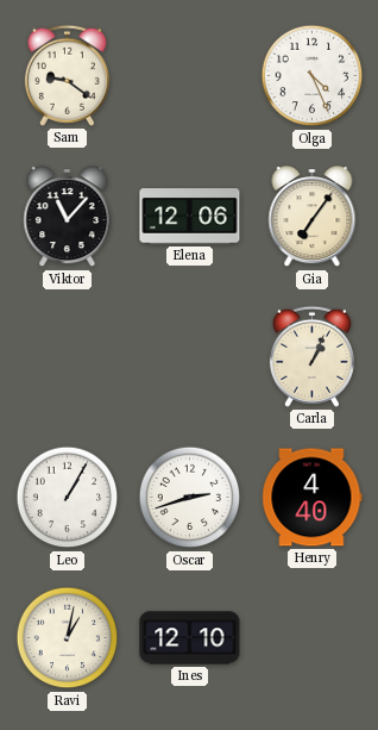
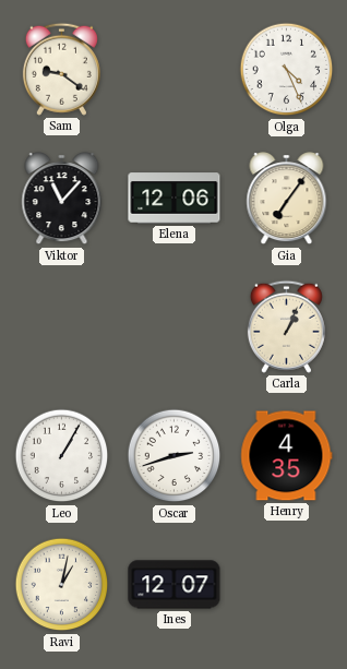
Henry: 4:40 -> 4:35 (287, 456)
Ines: 12:10 -> 12:07 (175, 585)
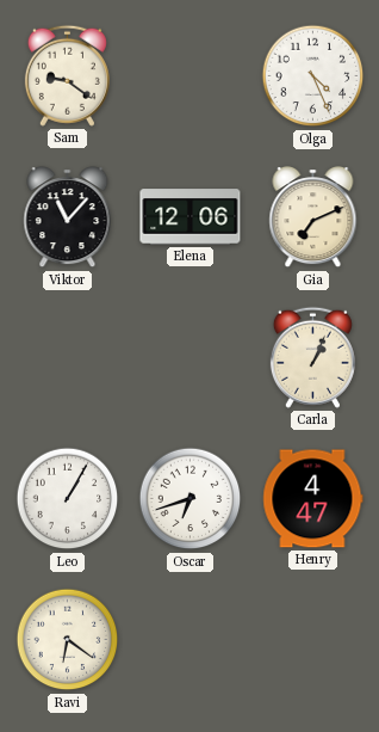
Gia: 7:06 -> 7:11 (313, 217)
Oscar: 2:42 -> 6:42 (191, 499)
Henry: 4:35 -> 4:47 (313, 499)
Ravi: 1:02 -> 6:21 (68, 640)
Ines: 12:07 -> none (175, 585)
